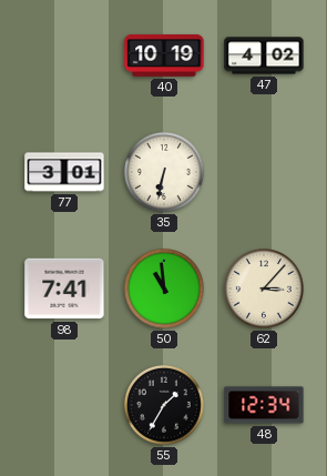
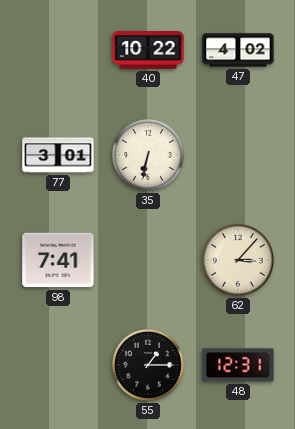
40: 10:19 -> 10:22 (148, 50)
50: 10:59 -> none (164, 288)
55: 1:35 -> 1:15 (148, 365)
48: 12:34 -> 12:31 (238, 365)
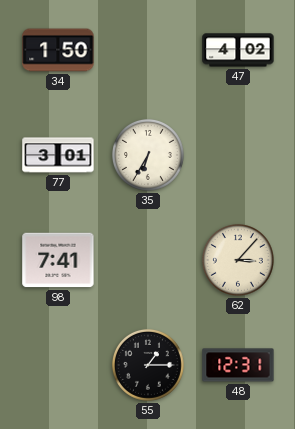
34: none -> 1:50 (58, 50)
40: 10:22 -> none (148, 50)
35: 6:32 -> 6:35 (148, 155)
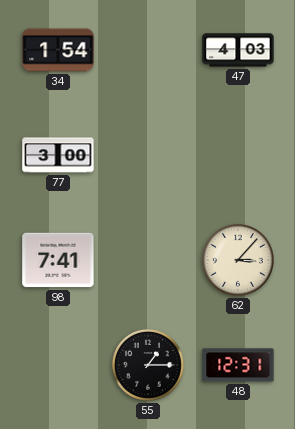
34: 1:50 -> 1:54 (58, 50)
47: 4:02 -> 4:03 (238, 50)
77: 3:01 -> 3:00 (58, 155)
35: 6:35 -> none (148, 155)
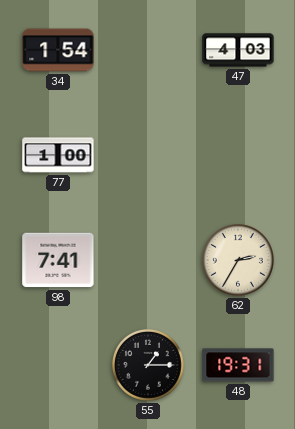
77: 3:00 -> 1:00 (58, 155)
62: 3:07 -> 2:35 (238, 260)
48: 12:31 -> 19:31 (238, 365)
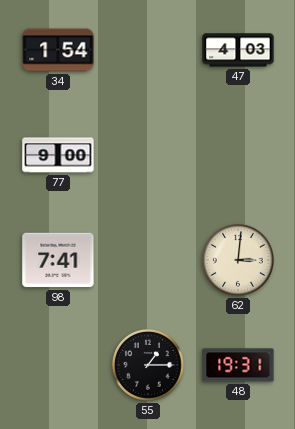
77: 1:00 -> 9:00 (58, 155)
62: 2:35 -> 3:01 (238, 260)
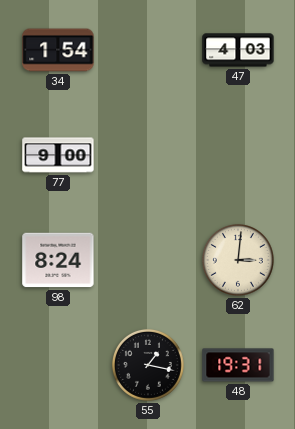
98: 7:41 -> 8:24 (58, 260)
55: 1:15 -> 1:17 (148, 365)
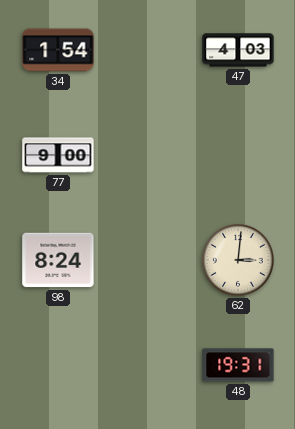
55: 1:17 -> none (148, 365)
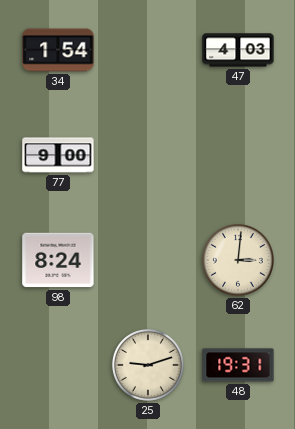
25: none -> 9:12 (148, 365)
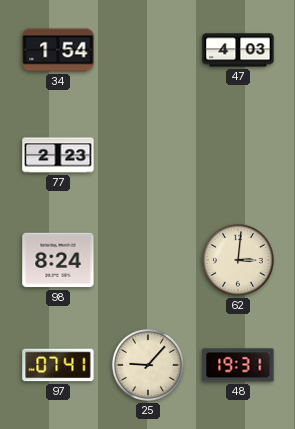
77: 9:00 -> 2:23 (58, 155)
97: none -> 07:41 (58, 365)
25: 9:12 -> 9:07 (148, 365)
